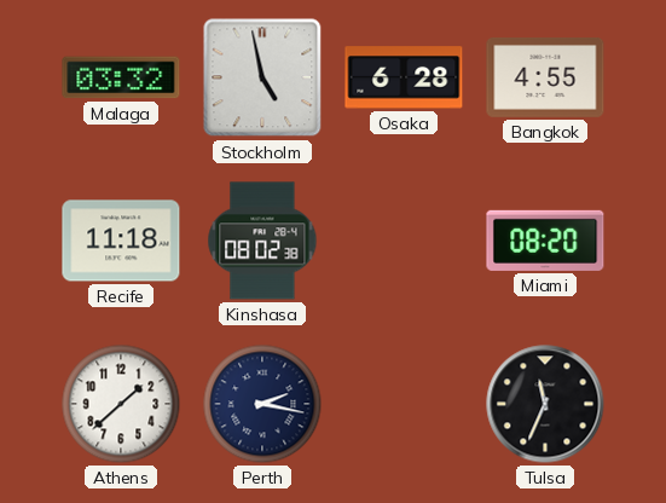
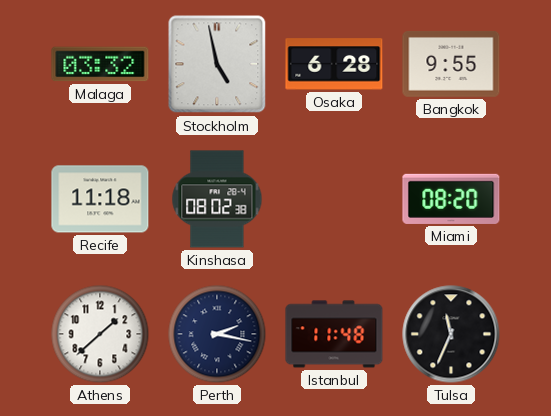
Bangkok: 4:55 -> 9:55 (451, 64)
Istanbul: none -> 11:48 (334, 334)
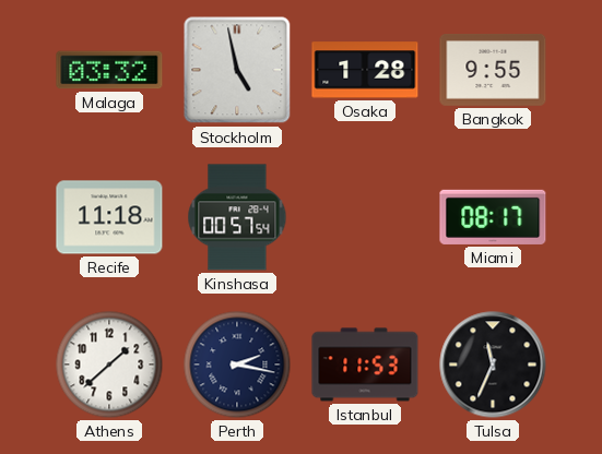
Osaka: 6:28 -> 1:28 (365, 70)
Kinshasa: 08:02 -> 00:57 (237, 217)
Miami: 08:20 -> 08:17 (493, 217)
Istanbul: 11:48 -> 11:53 (365, 365)
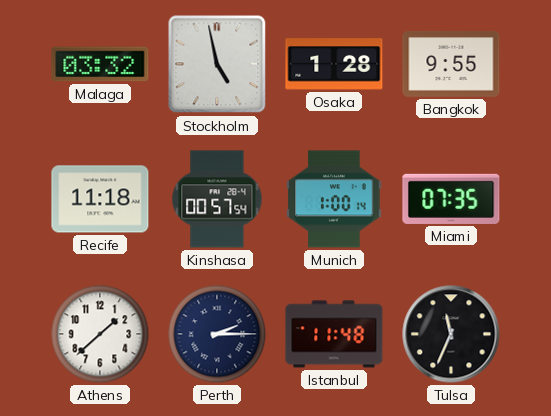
Munich: none -> 1:00 (334, 199)
Miami: 08:17 -> 07:35 (451, 199)
Perth: 2:17 -> 2:15 (217, 334)
Istanbul: 11:53 -> 11:48 (334, 334)
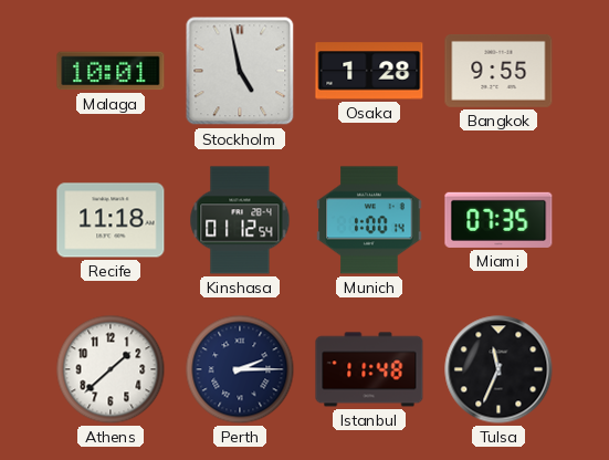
Malaga: 03:32 -> 10:01 (111, 71)
Kinshasa: 00:57 -> 01:12 (240, 220)
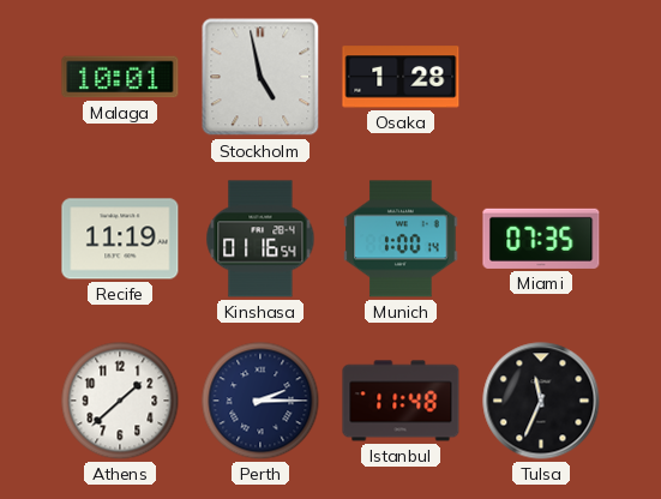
Bangkok: 9:55 -> none (498, 71)
Recife: 11:18 -> 11:19 (120, 239)
Kinshasa: 01:12 -> 01:16 (260, 239)
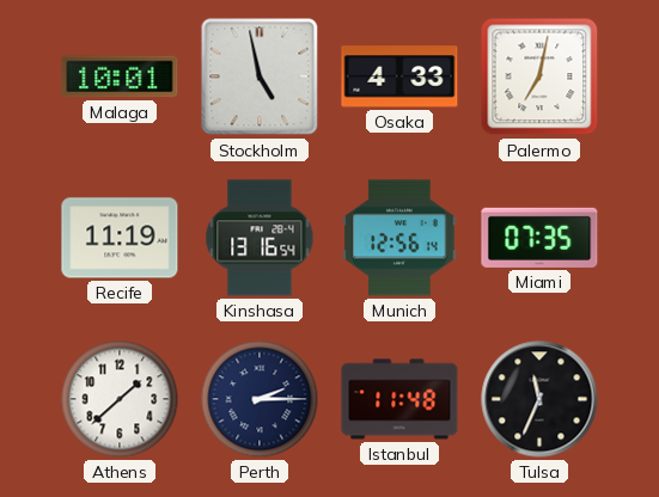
Osaka: 1:28 -> 4:33 (399, 76)
Palermo: none -> 7:02 (539, 76)
Kinshasa: 01:16 -> 13:16 (260, 238)
Munich: 1:00 -> 12:56 (399, 238)
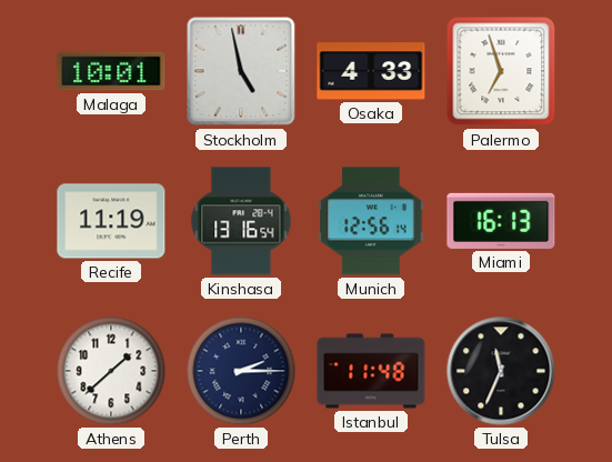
Palermo: 7:02 -> 6:57 (501, 71)
Miami: 07:35 -> 16:13 (501, 221)
